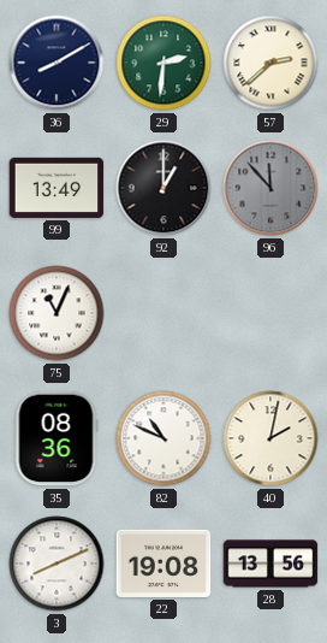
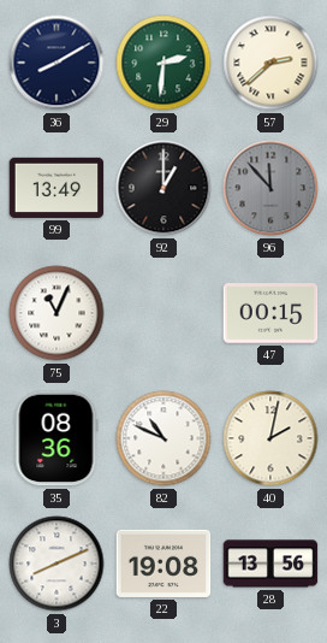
47: none -> 00:15 (270, 313)
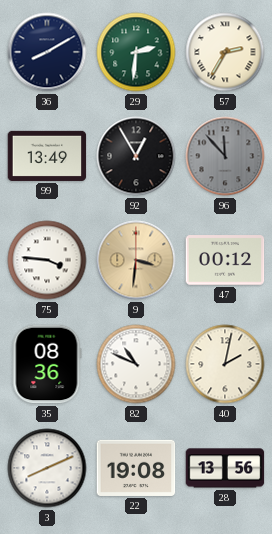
57: 2:38 -> 2:35 (225, 52)
92: 1:00 -> 12:55 (136, 156)
75: 11:04 -> 3:46 (47, 260)
9: none -> 3:31 (136, 260)
47: 00:15 -> 00:12 (225, 260)
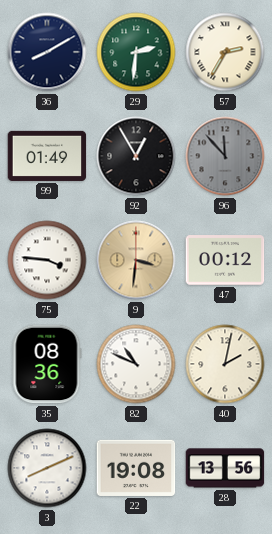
99: 13:49 -> 01:49 (47, 156)
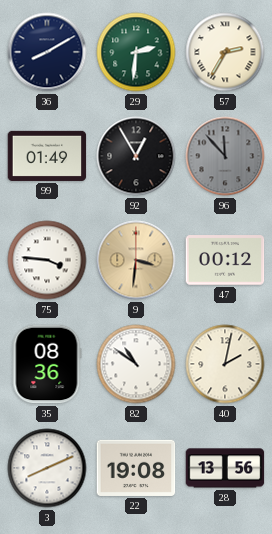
82: 10:49 -> 10:51 (136, 364)
